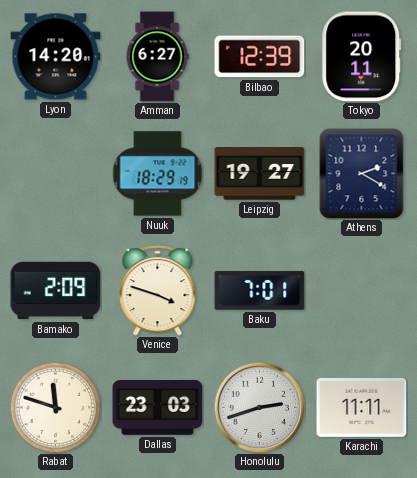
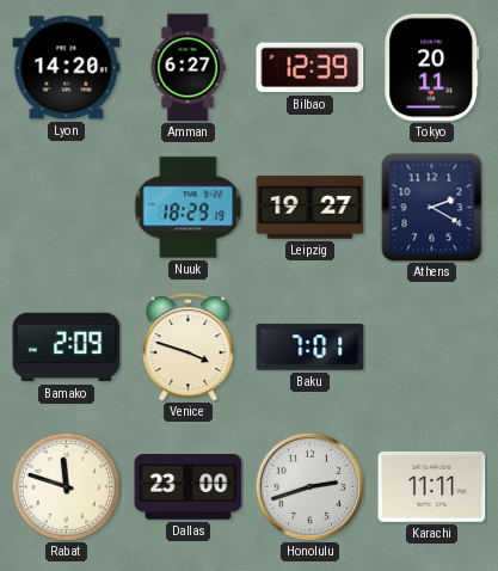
Dallas: 23:03 -> 23:00 (189, 487)
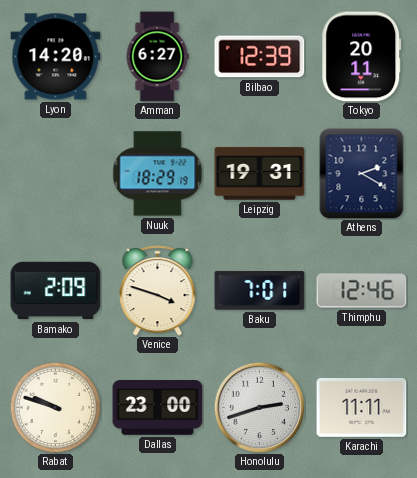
Leipzig: 19:27 -> 19:31 (260, 174)
Thimphu: none -> 12:46 (362, 291)
Rabat: 11:48 -> 9:48 (55, 407)
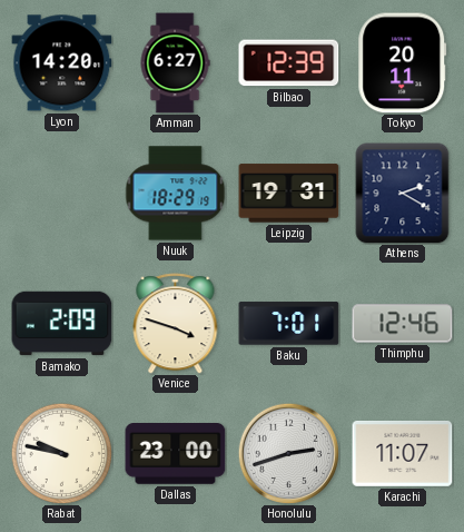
Rabat: 9:48 -> 9:47 (61, 453)
Karachi: 11:11 -> 11:07 (403, 453)
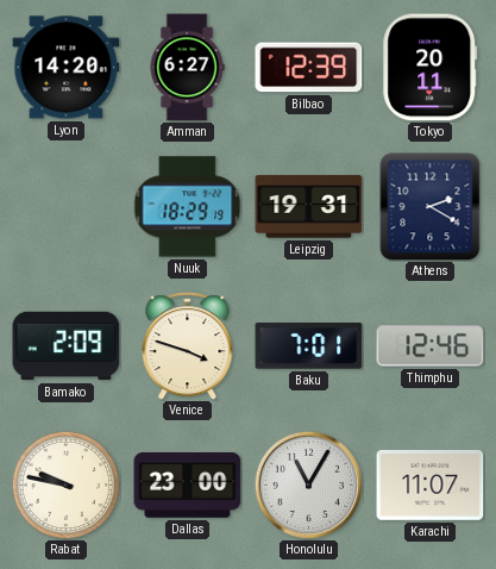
Honolulu: 2:42 -> 11:05 (308, 484)
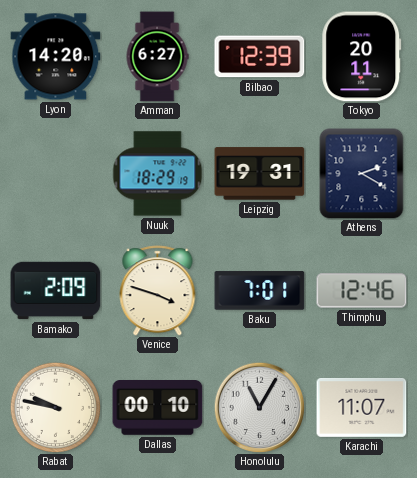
Dallas: 23:00 -> 00:10 (158, 408)
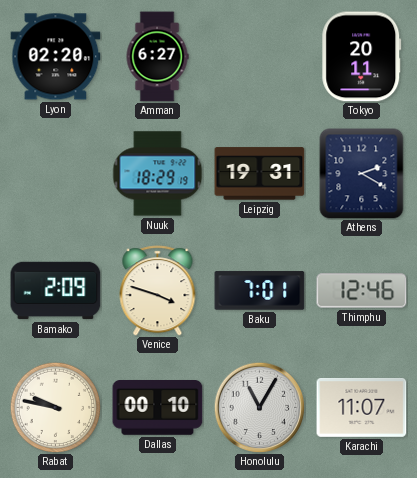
Lyon: 14:20 -> 02:20 (56, 57)
Bilbao: 12:39 -> none (260, 57)
